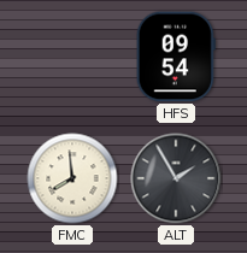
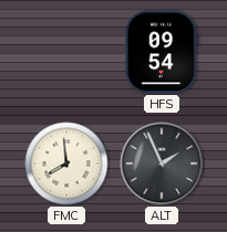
ALT: 1:55 -> 1:56 (162, 164)
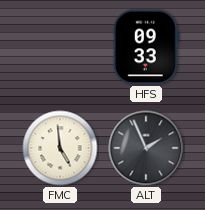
HFS: 09:54 -> 09:33 (146, 47)
FMC: 7:59 -> 4:59 (60, 148)
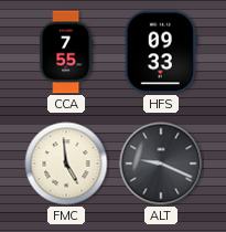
CCA: none -> 7:55 (66, 52)
ALT: 1:56 -> 9:19 (161, 164)
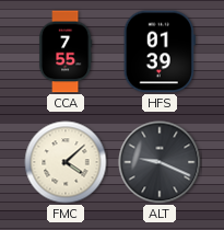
HFS: 09:33 -> 01:39 (160, 51)
FMC: 4:59 -> 4:08 (66, 162)
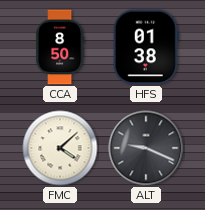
CCA: 7:55 -> 8:50 (60, 47)
HFS: 01:39 -> 01:38 (146, 47)
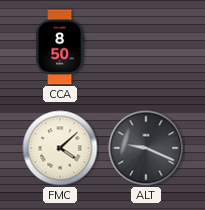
HFS: 01:38 -> none (146, 47)
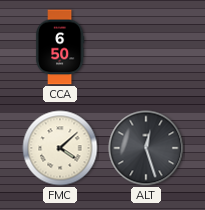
CCA: 8:50 -> 6:50 (60, 47)
ALT: 9:19 -> 12:27 (146, 148)
